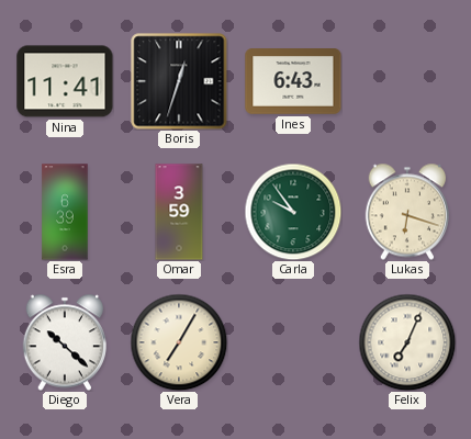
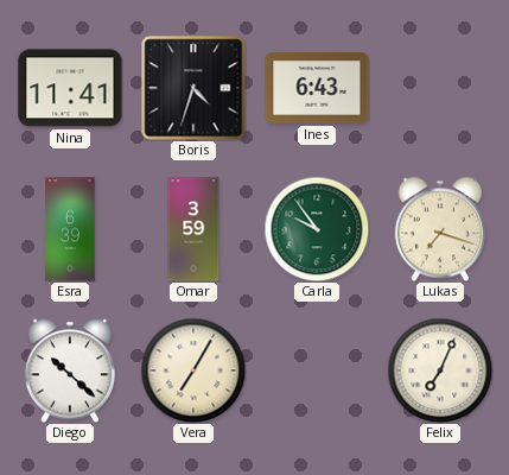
Boris: 12:33 -> 4:33 (193, 88)
Lukas: 6:18 -> 7:18 (439, 229)
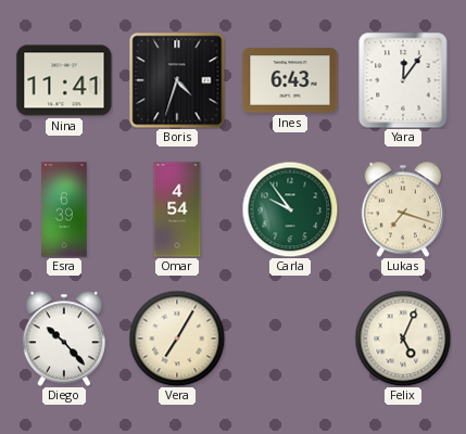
Yara: none -> 12:06 (403, 80)
Omar: 3:59 -> 4:54 (177, 209)
Diego: 10:22 -> 10:23 (63, 339)
Felix: 7:04 -> 5:04 (403, 339)
